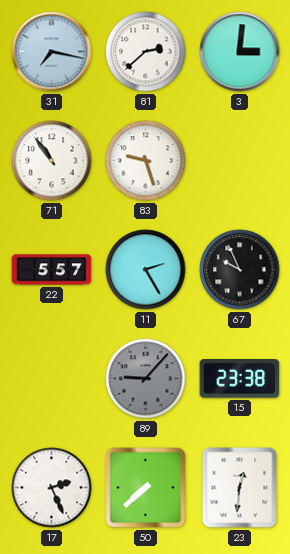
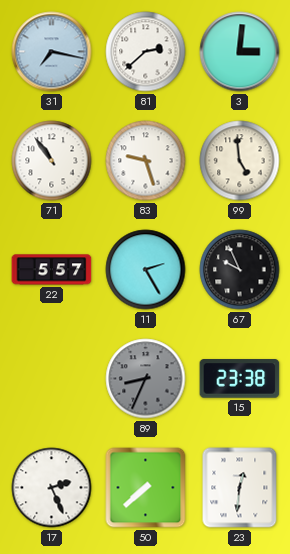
99: none -> 4:59 (240, 161)
89: 9:07 -> 8:34 (146, 379)
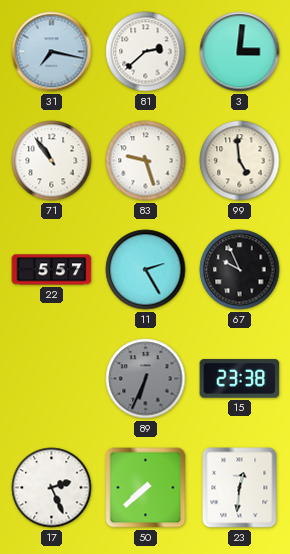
89: 8:34 -> 6:34 (146, 379)
